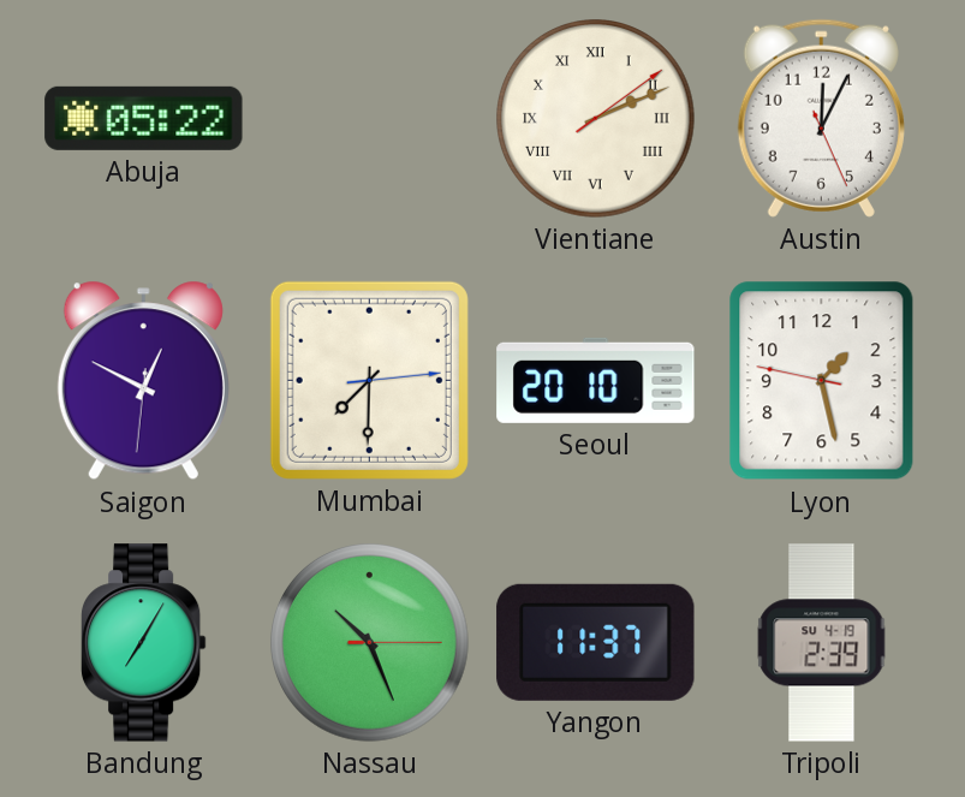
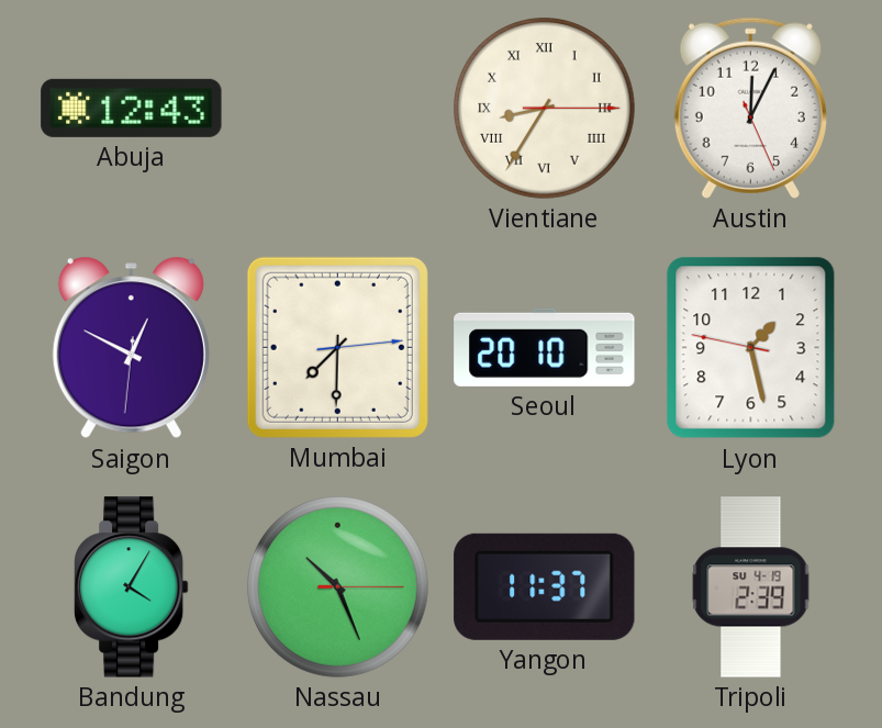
Abuja: 05:22 -> 12:43 (132, 108)
Vientiane: 2:11 -> 8:35 (545, 109)
Bandung: 7:05 -> 4:05 (131, 587)
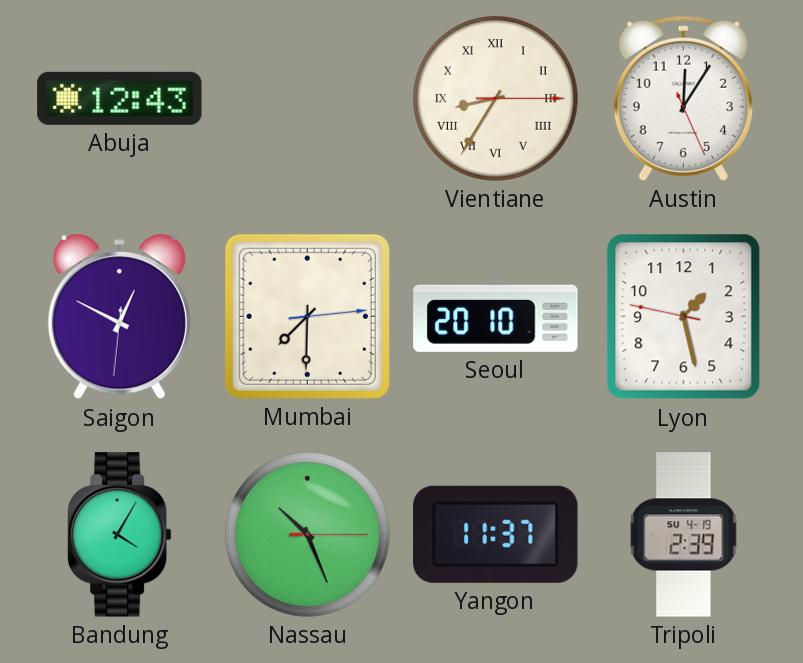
Austin: 12:04 -> 12:05 (683, 98)
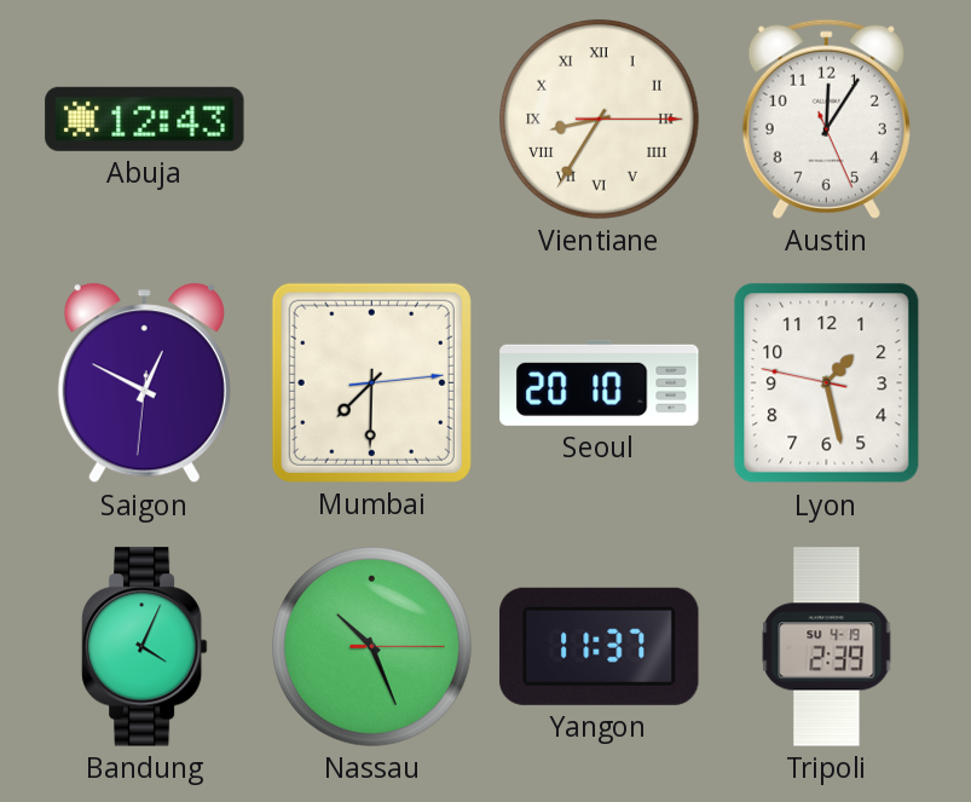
Bandung: 4:05 -> 4:04 (144, 647)
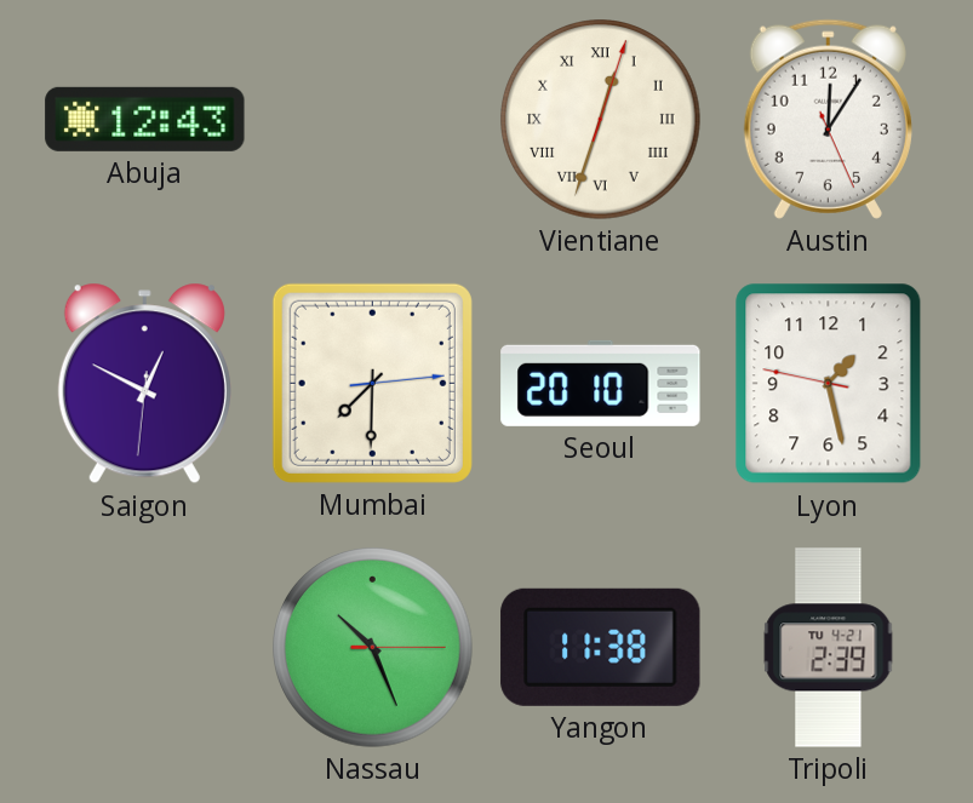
Vientiane: 8:35 -> 12:33 (601, 120)
Bandung: 4:04 -> none (144, 647)
Yangon: 11:37 -> 11:38 (601, 647)
Tripoli date: SU 4-19 -> TU 4-21 (829, 648)
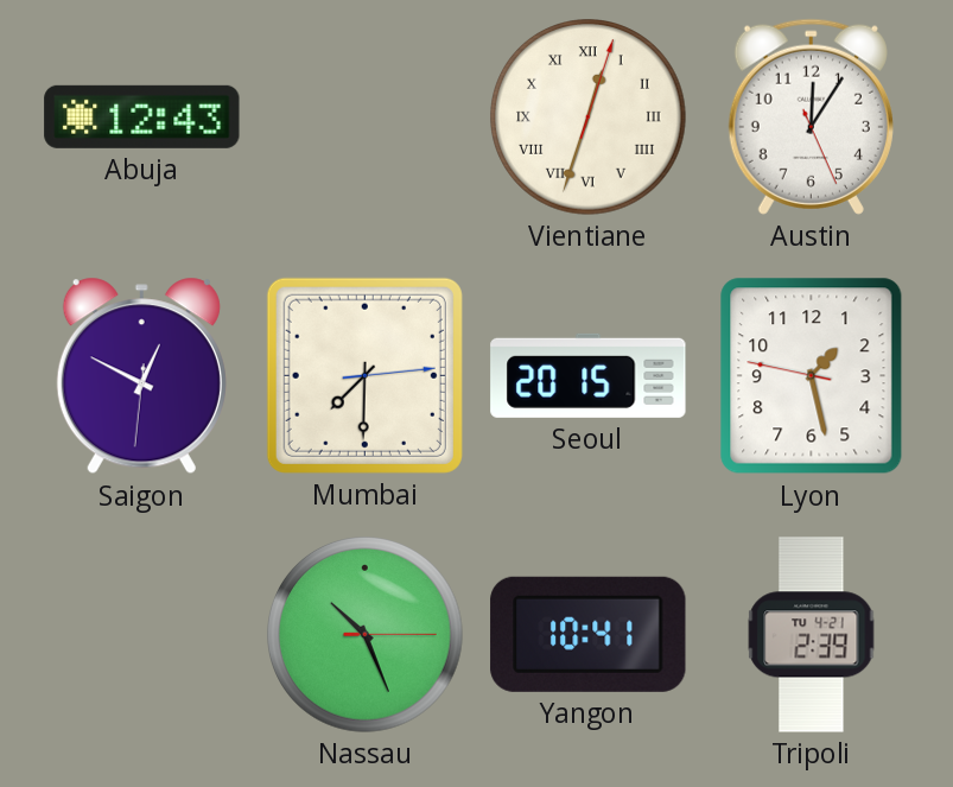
Seoul: 20:10 -> 20:15 (589, 375)
Yangon: 11:38 -> 10:41 (589, 634)
